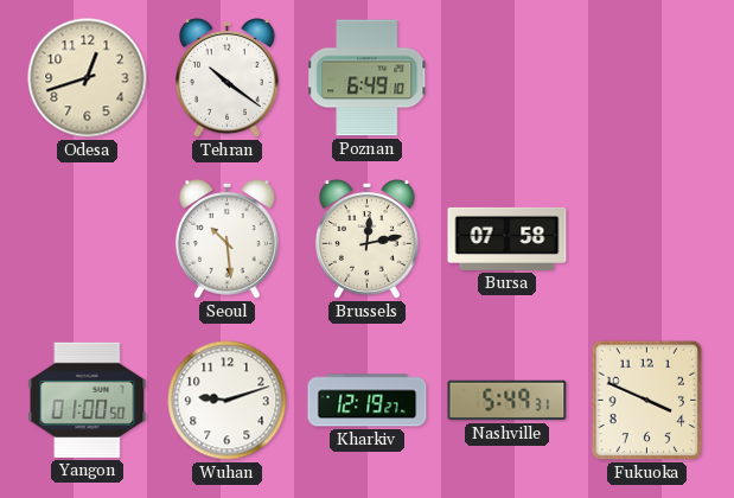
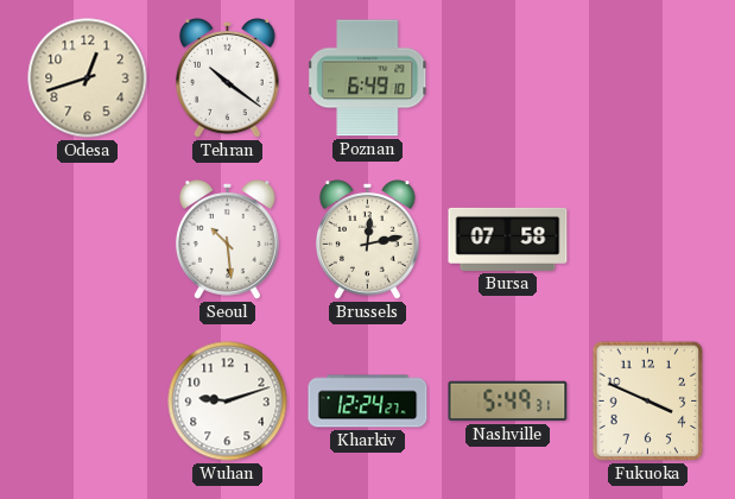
Yangon: 01:00 -> none (88, 400)
Kharkiv: 12:19 -> 12:24 (368, 402)
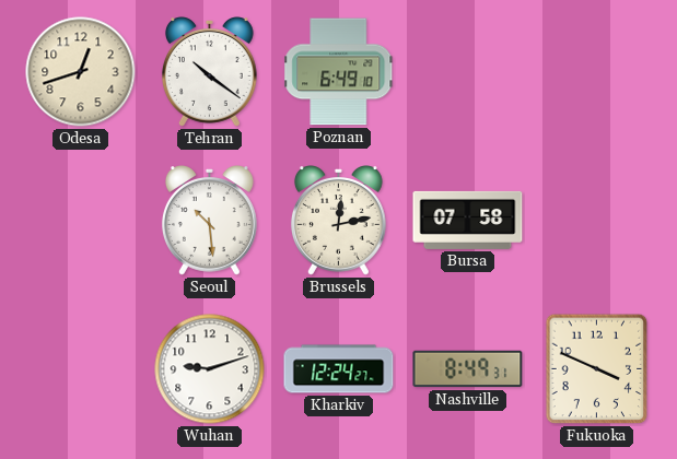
Nashville: 5:49 -> 8:49 (468, 369)
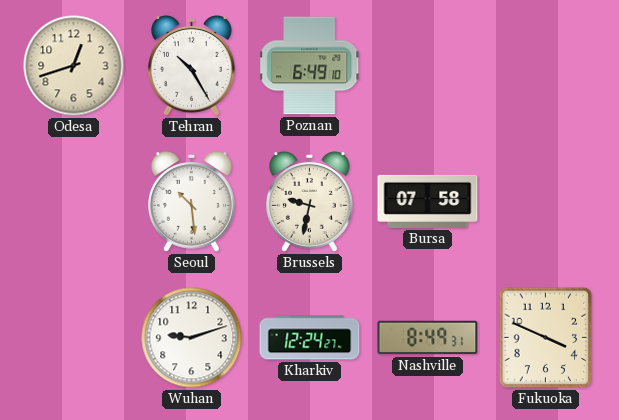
Tehran: 10:21 -> 10:25 (191, 66)
Brussels: 12:13 -> 9:32 (309, 202)
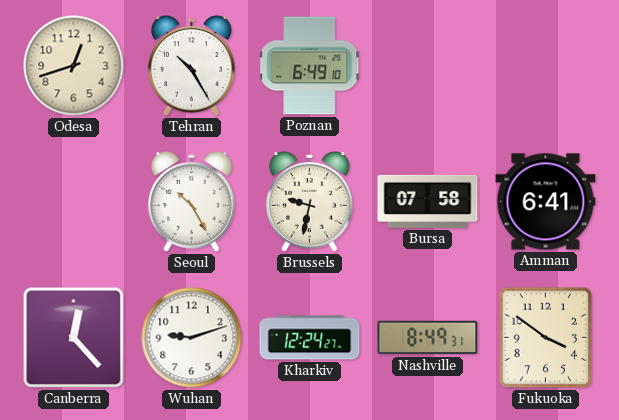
Seoul: 10:29 -> 10:25 (191, 202)
Amman: none -> 6:41 (546, 202)
Canberra: none -> 12:23 (74, 338)
Fukuoka: 3:49 -> 3:51 (546, 338)
